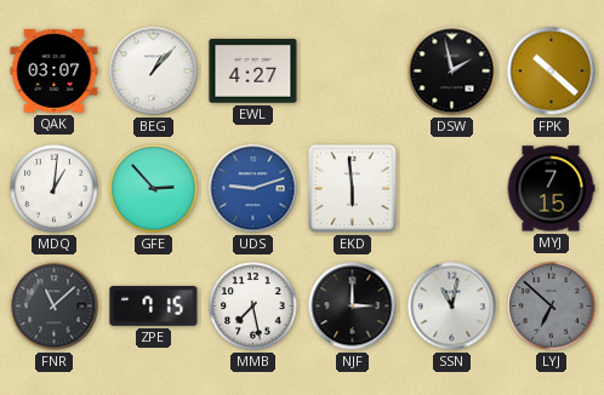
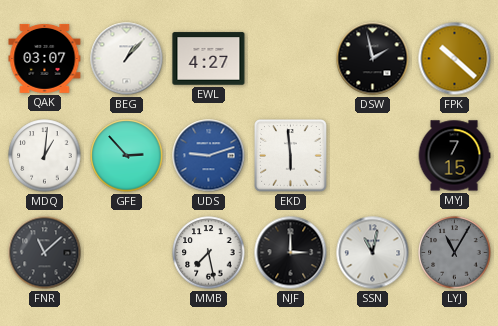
ZPE: 7:15 -> none (154, 305)
LYJ: 6:52 -> 11:05 (455, 253)
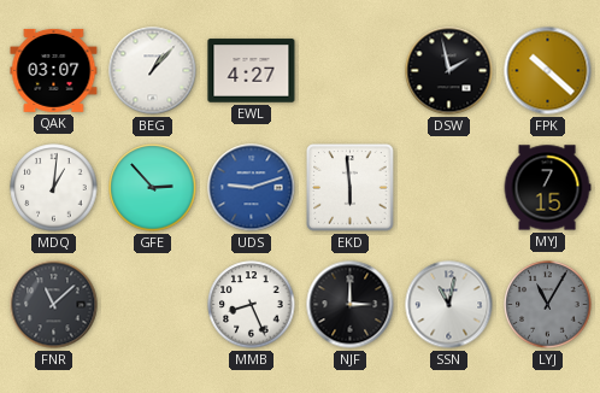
MMB: 7:28 -> 8:26 (252, 305)
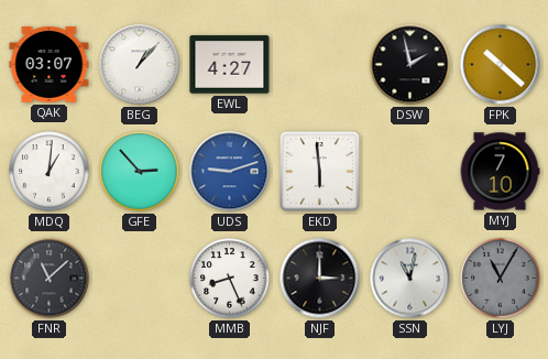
MYJ: 7:15 -> 7:10 (500, 172)
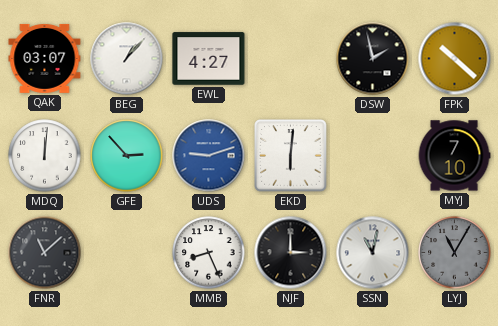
MDQ: 1:01 -> 12:01 (45, 156)
EKD: 5:59 -> 6:01 (291, 156)
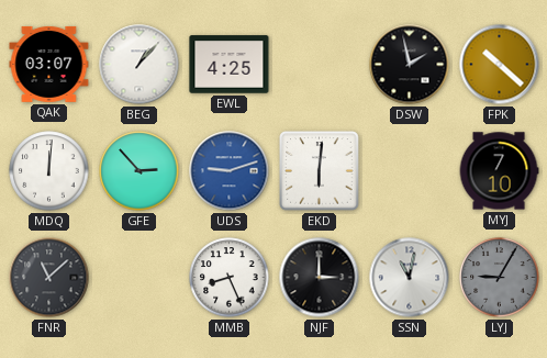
EWL: 4:27 -> 4:25 (230, 65)
LYJ: 11:05 -> 9:05 (500, 278)
